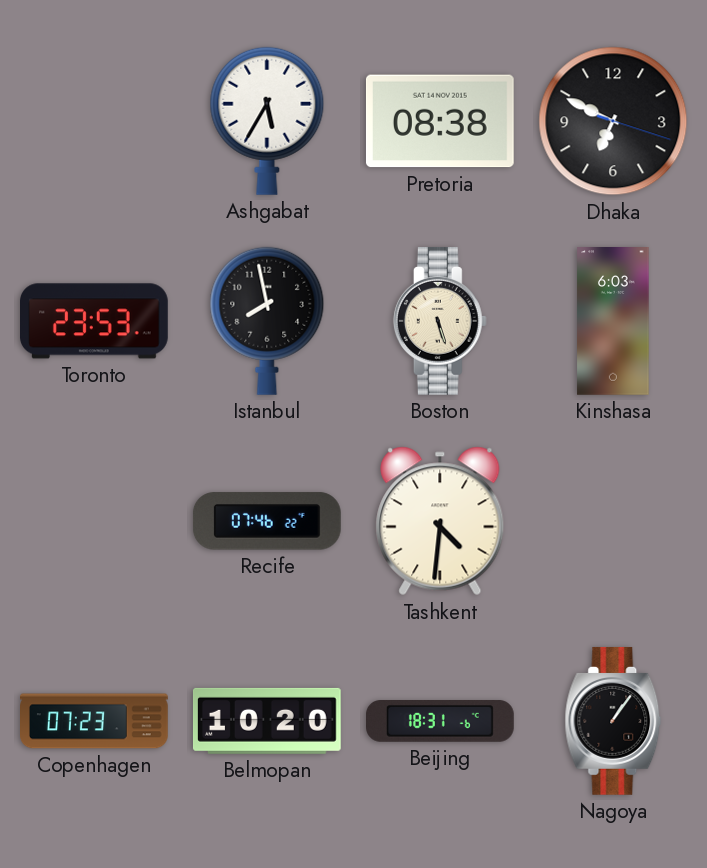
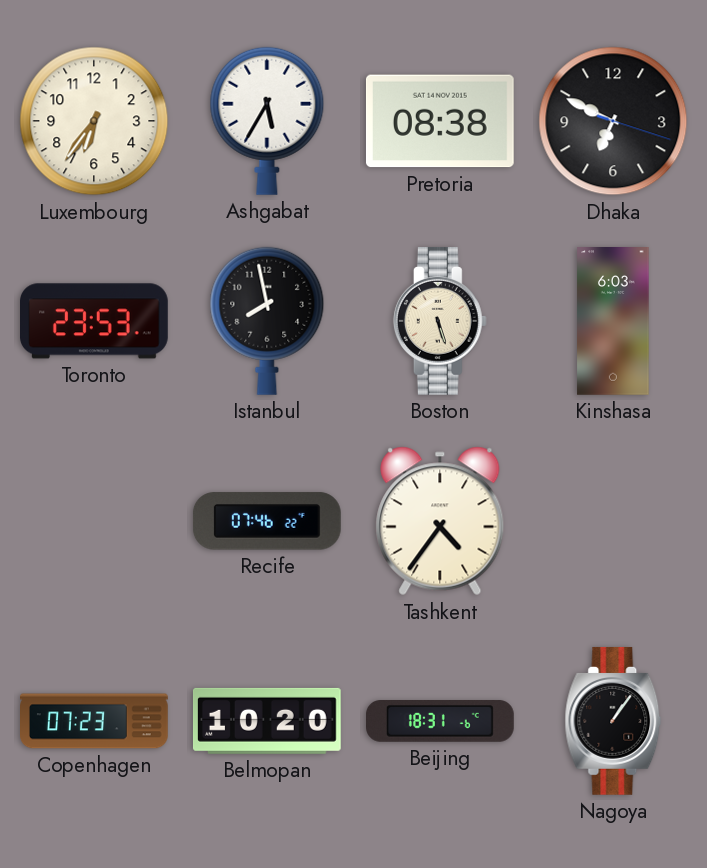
Luxembourg: none -> 6:36 (94, 121)
Tashkent: 4:31 -> 4:36 (440, 521)
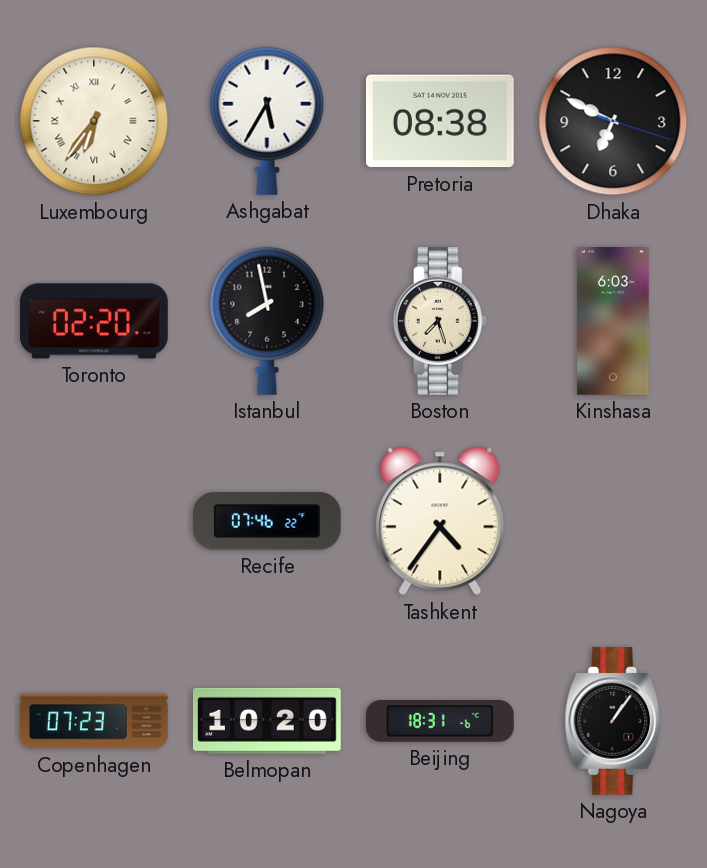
Luxembourg numerals: Arabic -> Roman (94, 121)
Toronto: 23:53 -> 02:20 (95, 321)
Boston: 5:27 -> 7:27 (440, 321)
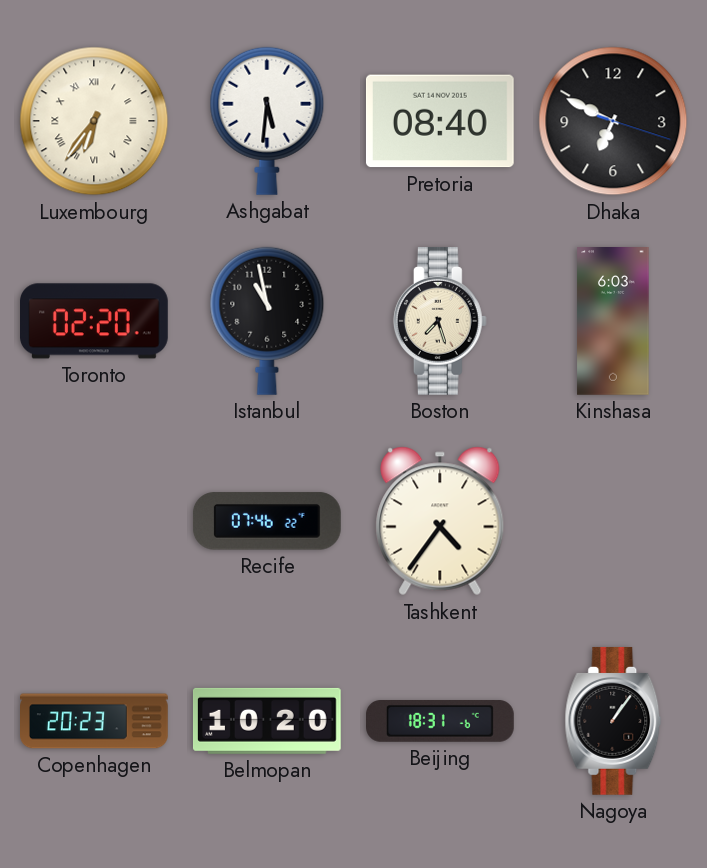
Ashgabat: 5:35 -> 5:31 (267, 121)
Pretoria: 08:38 -> 08:40 (440, 121)
Istanbul: 7:58 -> 10:58 (267, 321)
Copenhagen: 07:23 -> 20:23 (95, 721)
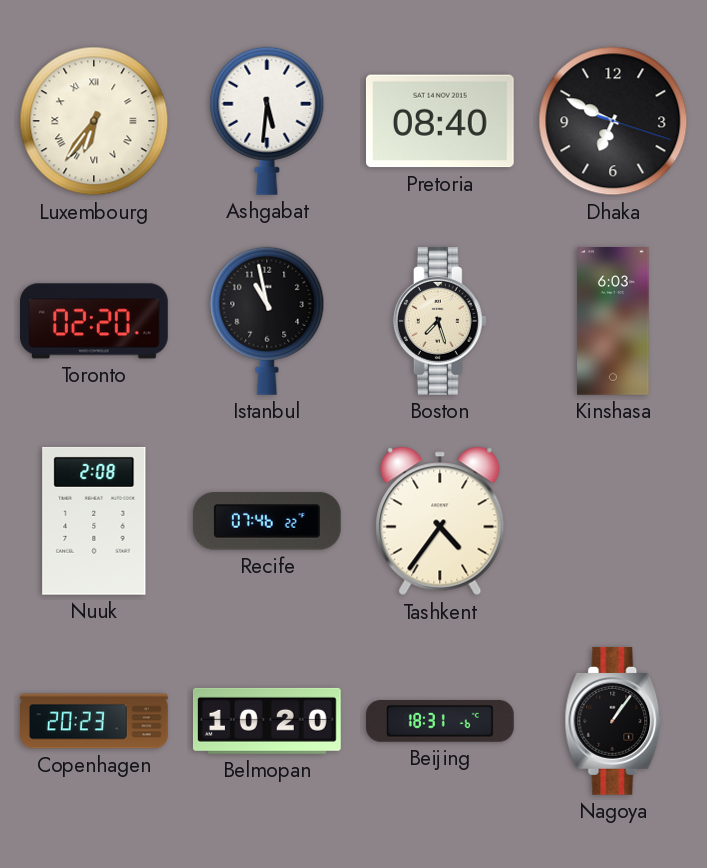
Nuuk: none -> 2:08 (94, 521)
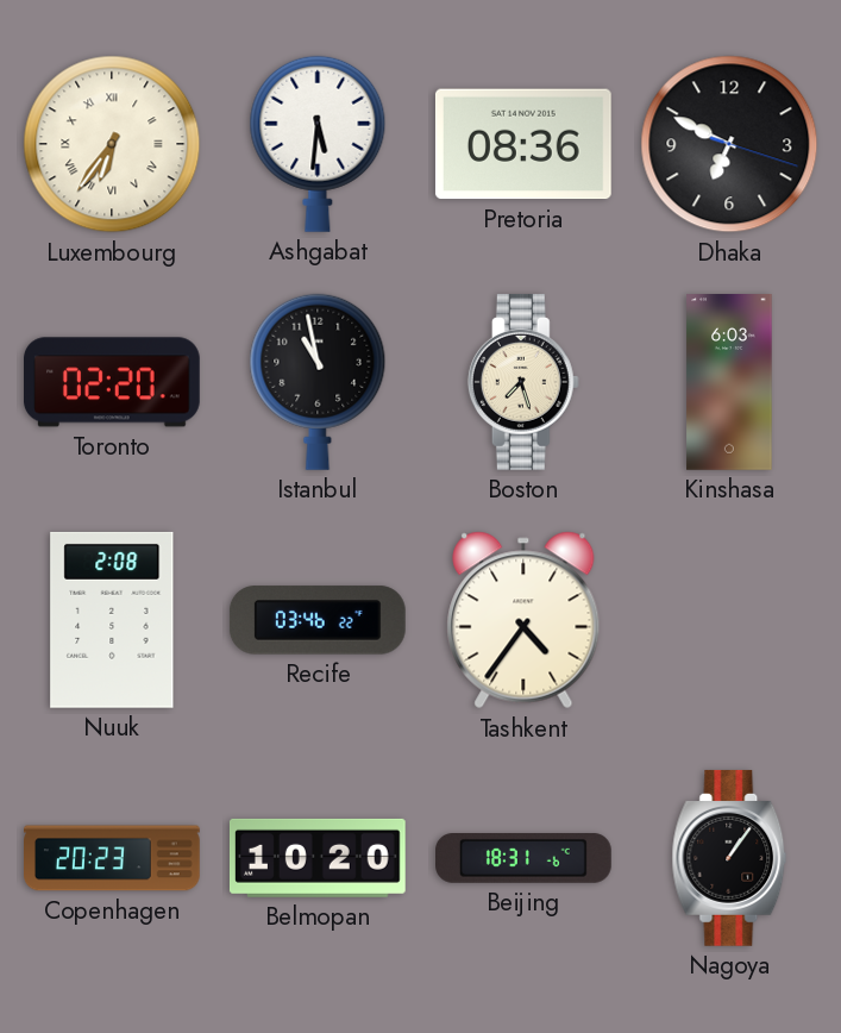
Pretoria: 08:40 -> 08:36 (523, 144)
Recife: 07:46 -> 03:46 (318, 620)
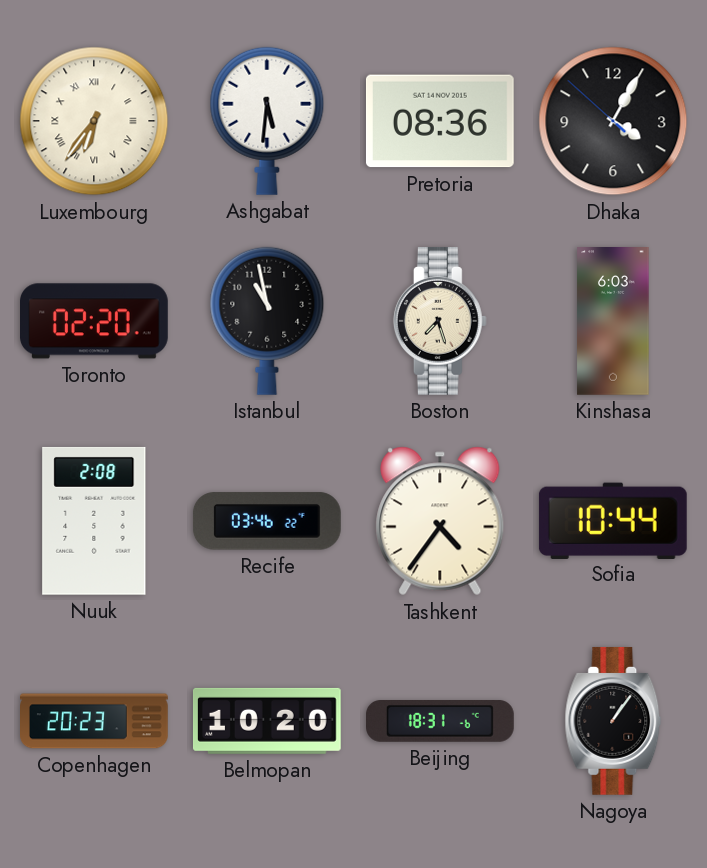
Dhaka: 6:49 -> 4:04 (613, 121)
Sofia: none -> 10:44 (613, 520)
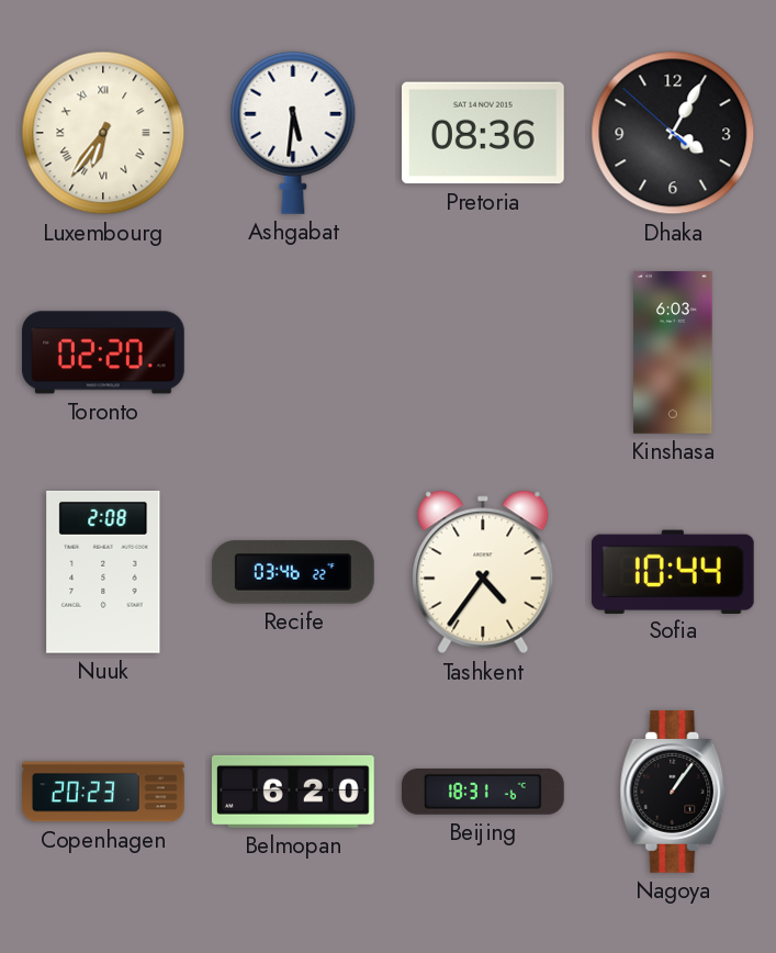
Istanbul: 10:58 -> none (267, 321)
Boston: 7:27 -> none (440, 321)
Belmopan: 10:20 -> 6:20 (293, 792)
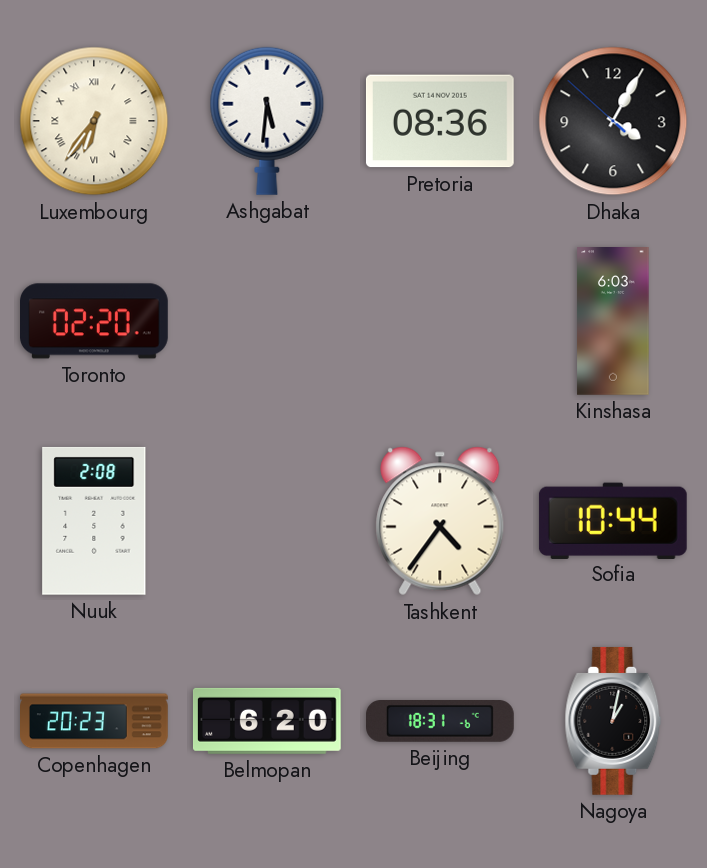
Recife: 03:46 -> none (293, 572)
Nagoya: 1:06 -> 1:02 (613, 721)
